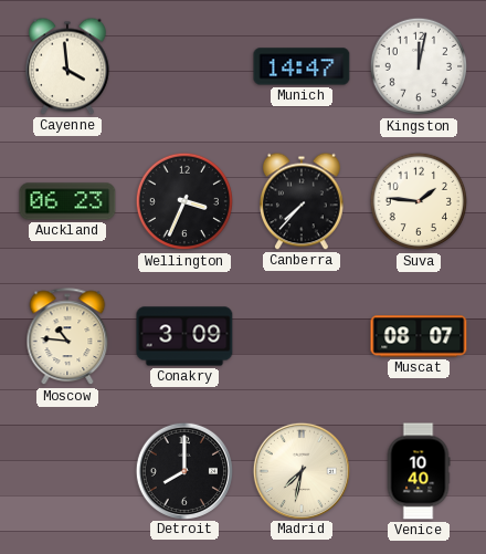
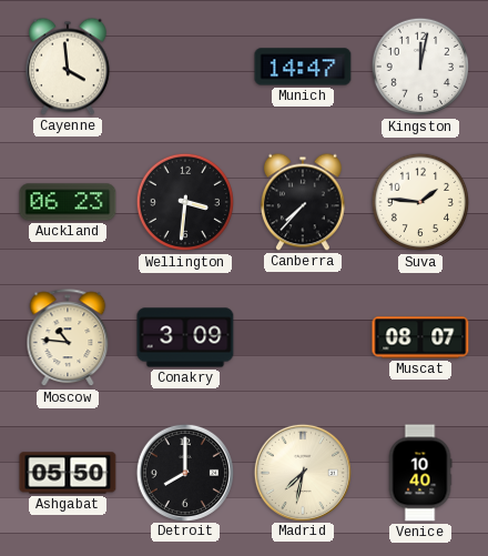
Wellington: 3:34 -> 3:31 (185, 202)
Ashgabat: none -> 05:50 (68, 473)
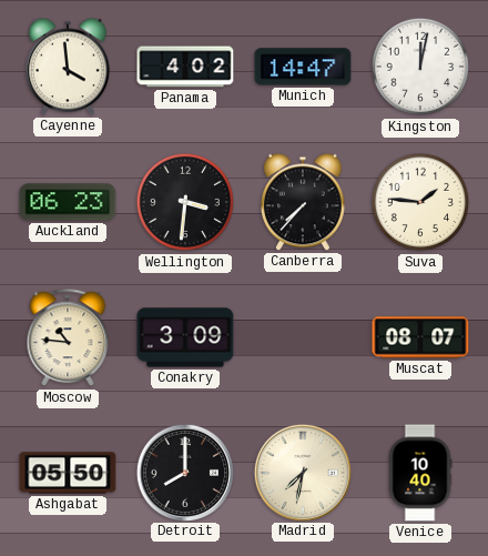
Panama: none -> 4:02 (185, 67)
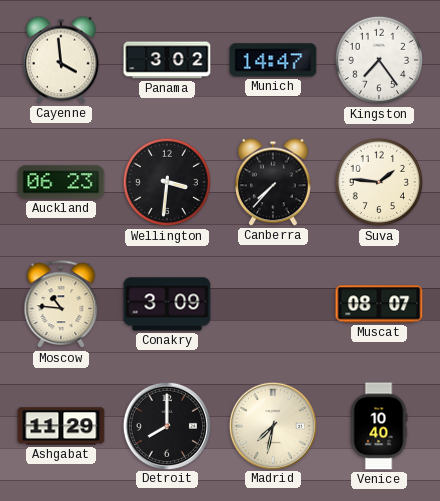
Panama: 4:02 -> 3:02 (167, 60)
Kingston: 12:02 -> 7:24 (379, 60)
Ashgabat: 05:50 -> 11:29 (61, 426)
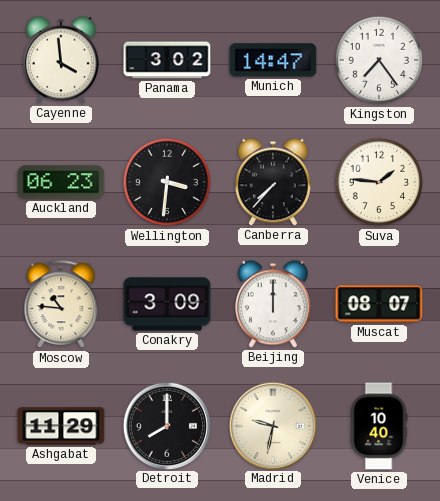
Beijing: none -> 12:00 (274, 304)
Madrid: 7:32 -> 9:32 (272, 425)
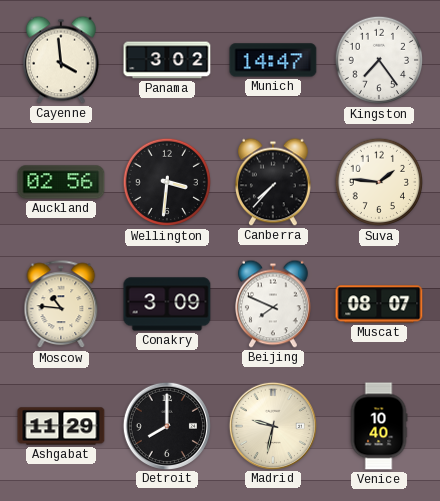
Auckland: 06:23 -> 02:56 (61, 182)
Beijing: 12:00 -> 7:49 (274, 304)
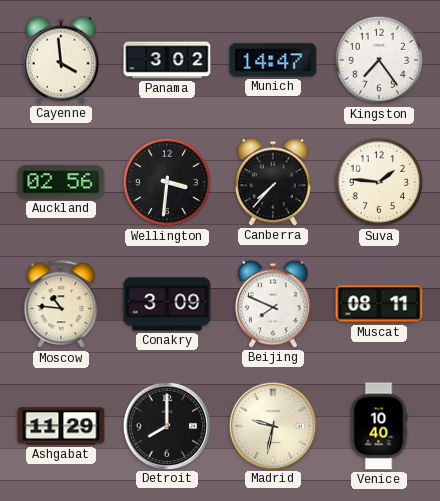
Muscat: 08:07 -> 08:11 (379, 304)
